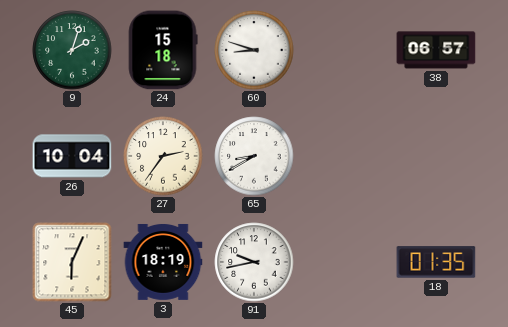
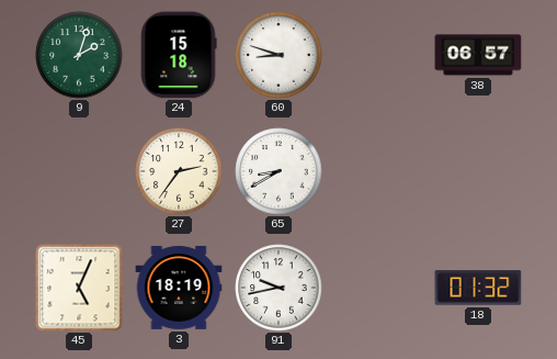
26: 10:04 -> none (72, 156)
45: 6:04 -> 5:04 (79, 288)
18: 01:35 -> 01:32 (478, 288)
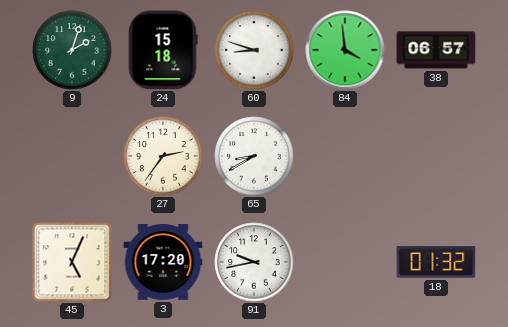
84: none -> 3:59 (345, 50)
3: 18:19 -> 17:20 (163, 262)
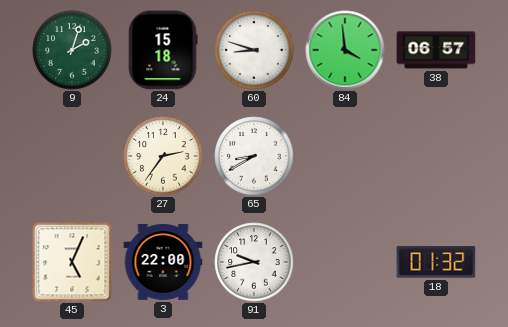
3: 17:20 -> 22:00 (163, 262)
